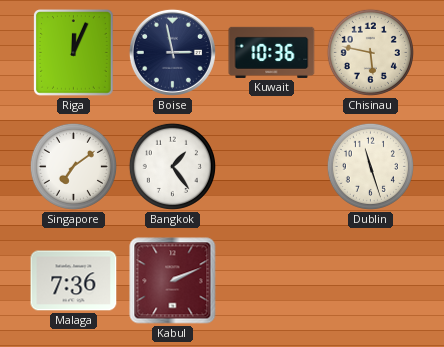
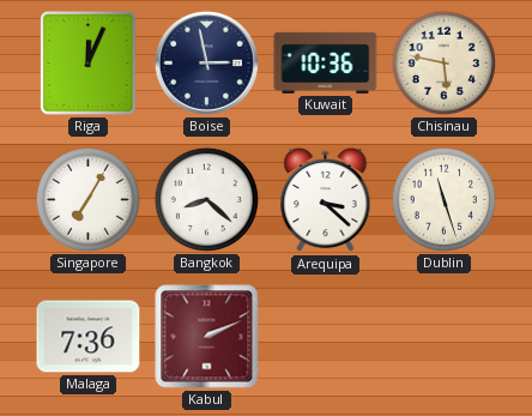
Singapore: 7:09 -> 7:05 (87, 199)
Bangkok: 1:24 -> 8:22 (206, 199)
Arequipa: none -> 3:22 (326, 200)
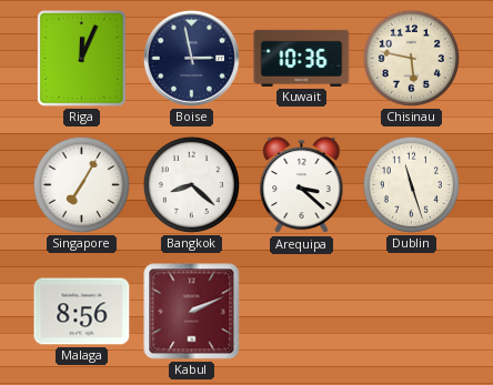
Malaga: 7:36 -> 8:56 (82, 312)
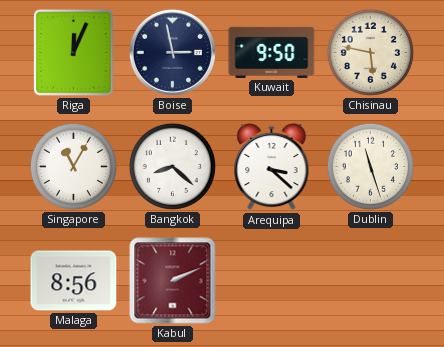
Kuwait: 10:36 -> 9:50 (272, 52)
Singapore: 7:05 -> 11:05 (73, 166)
